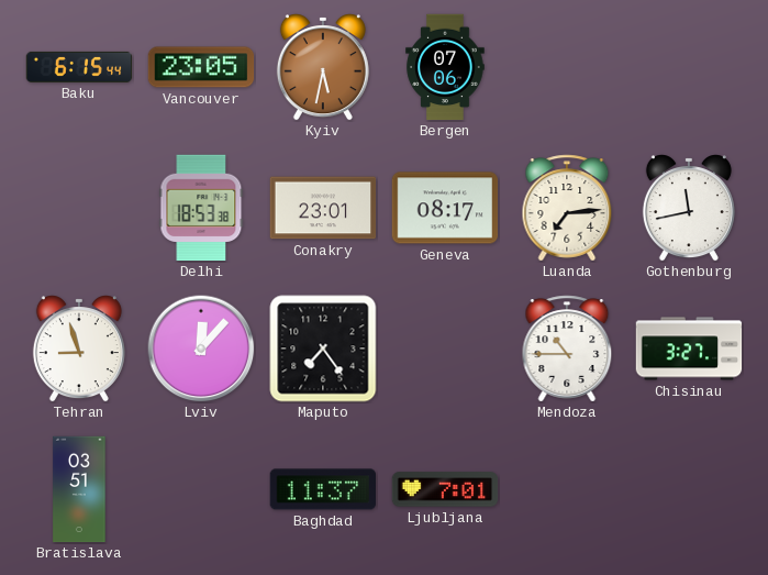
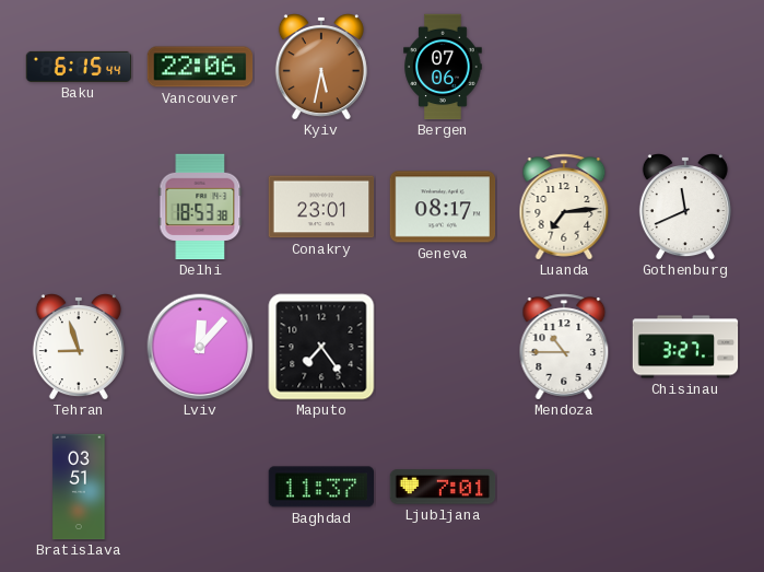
Vancouver: 23:05 -> 22:06 (200, 67)
Gothenburg: 11:43 -> 11:41 (685, 207)
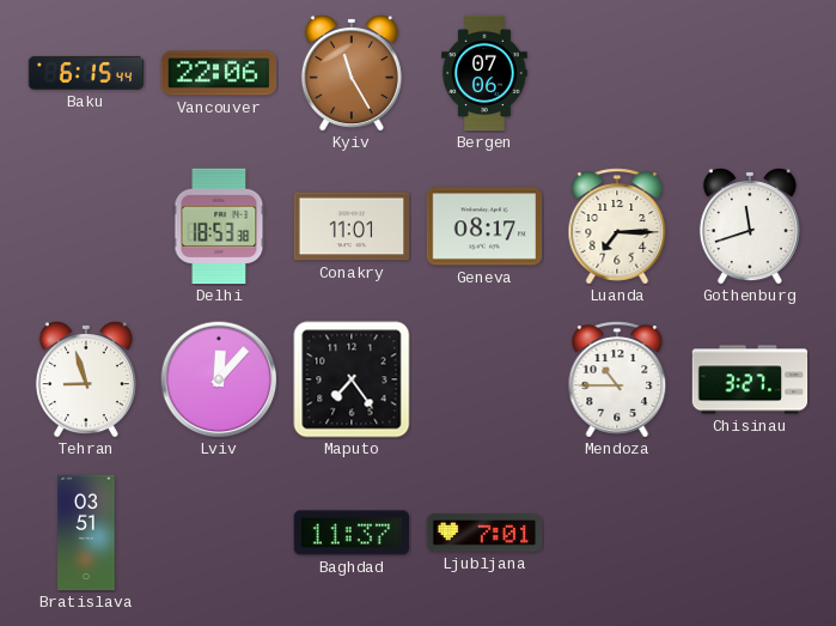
Kyiv: 5:32 -> 11:25 (352, 73)
Conakry: 23:01 -> 11:01 (352, 226)
Luanda: 7:14 -> 7:15 (617, 226)
Gothenburg: 11:41 -> 11:42 (750, 226)
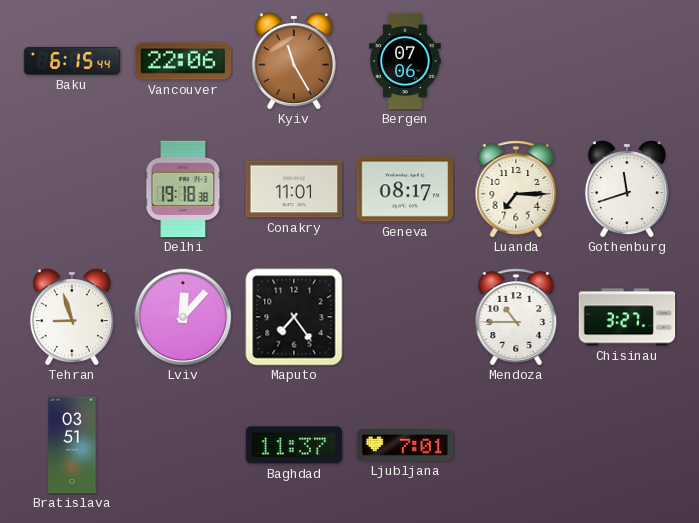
Delhi: 18:53 -> 19:18 (183, 189)
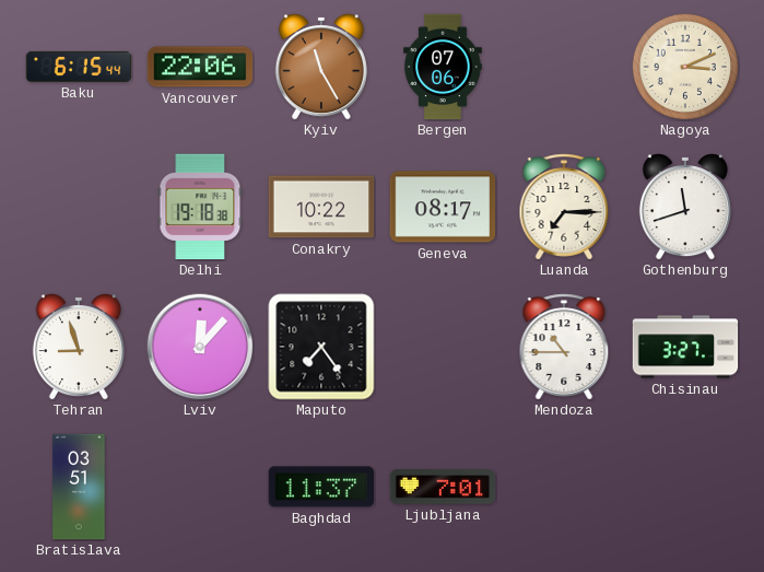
Nagoya: none -> 3:11 (685, 67)
Conakry: 11:01 -> 10:22 (321, 207)
